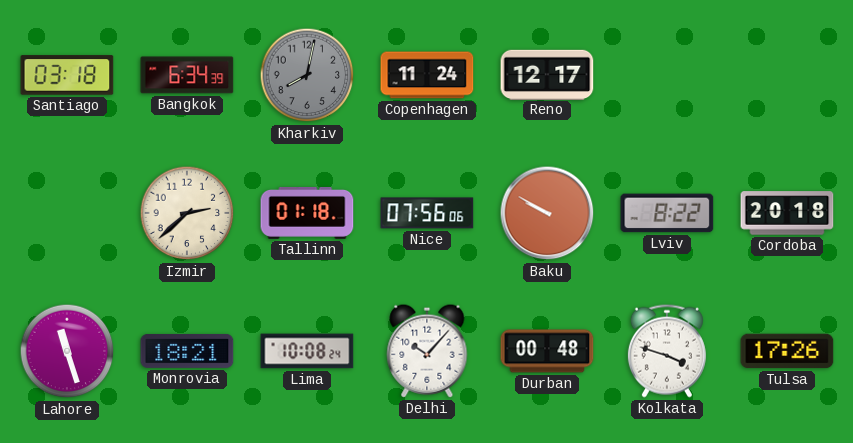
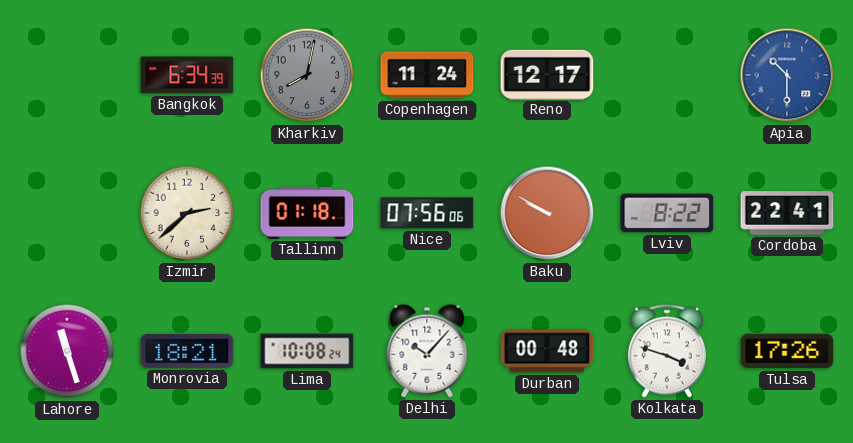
Santiago: 03:18 -> none (67, 75)
Apia: none -> 10:30 (787, 75)
Cordoba: 20:18 -> 22:41 (787, 213)
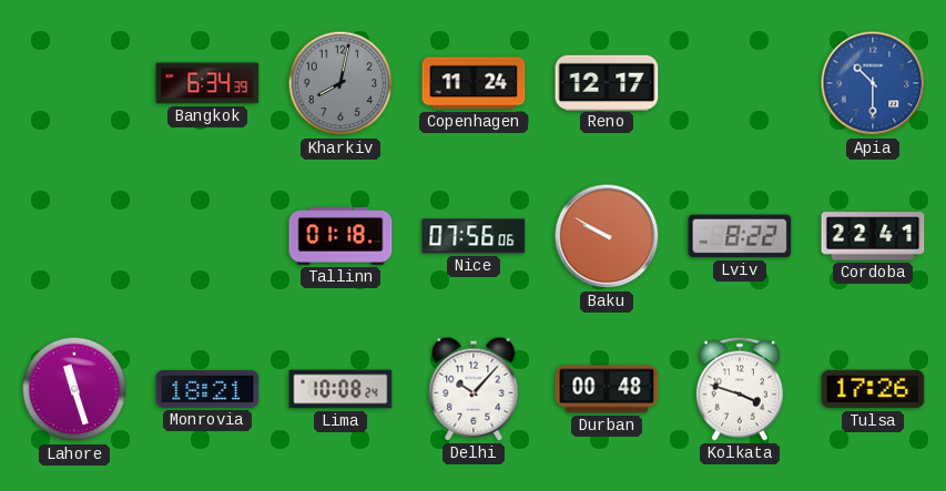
Izmir: 2:38 -> none (187, 213)
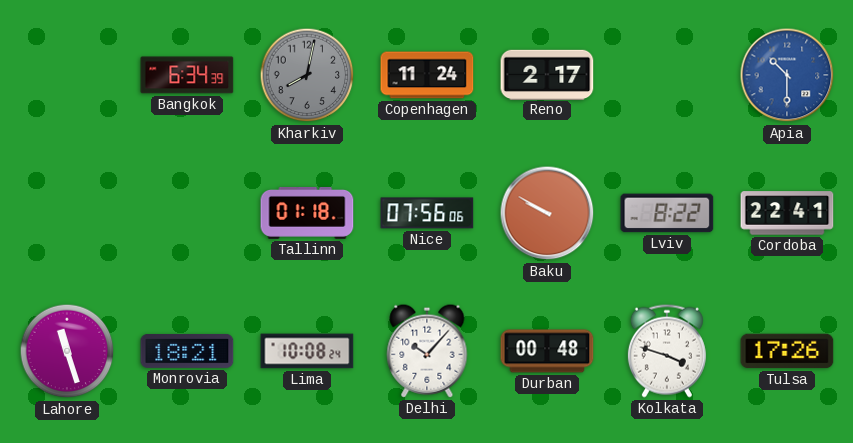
Reno: 12:17 -> 2:17 (547, 74)
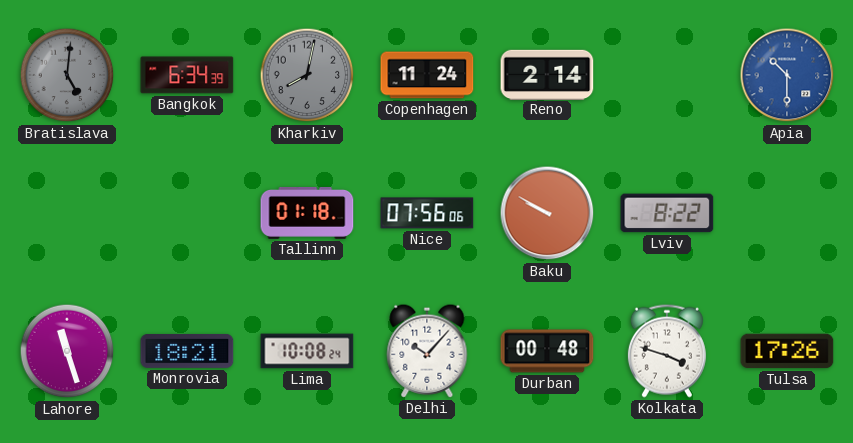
Bratislava: none -> 5:01 (67, 75)
Reno: 2:17 -> 2:14 (547, 74)
Cordoba: 22:41 -> none (787, 213)
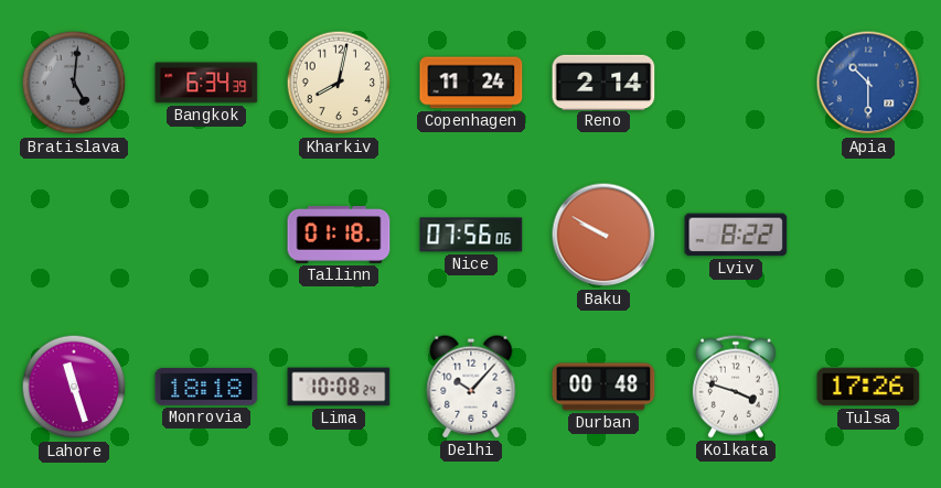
Kharkiv dial: grey -> cream (339, 83)
Monrovia: 18:21 -> 18:18 (206, 387)
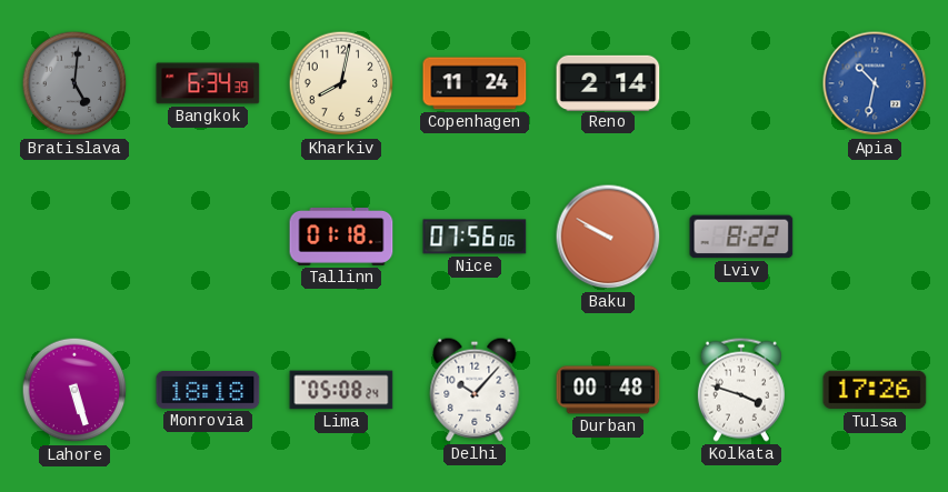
Apia: 10:30 -> 10:32 (875, 83)
Lahore: 11:27 -> 5:27 (74, 390)
Lima: 10:08 -> 05:08 (341, 390)
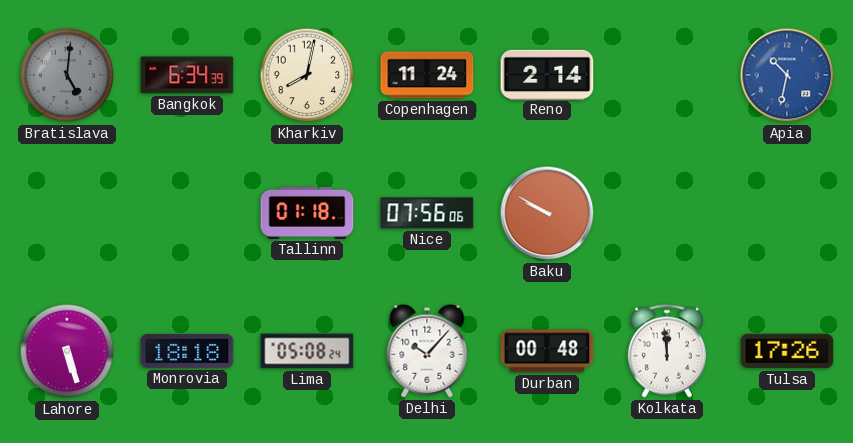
Lviv: 8:22 -> none (741, 237)
Kolkata: 3:48 -> 11:59 (667, 351)
